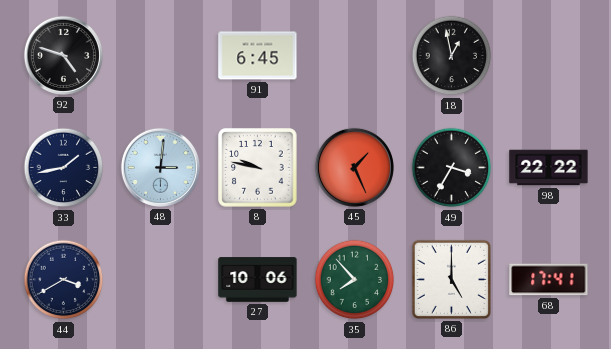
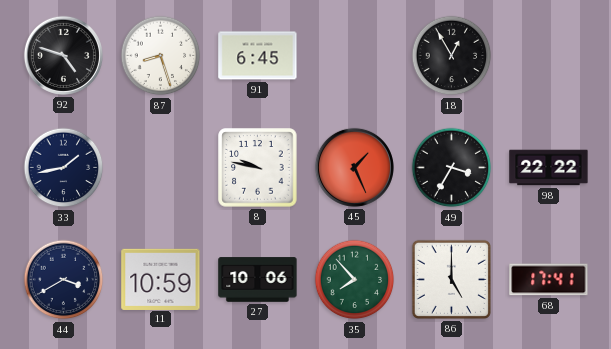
87: none -> 8:27 (161, 56)
18: 12:58 -> 12:55 (452, 56)
48: 3:01 -> none (160, 167)
11: none -> 10:59 (161, 279)
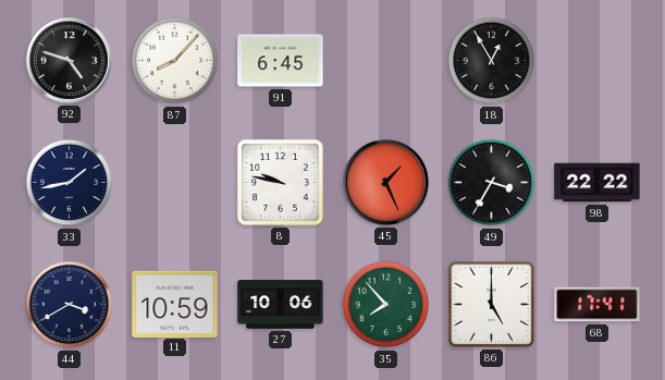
87: 8:27 -> 8:07 (175, 61)
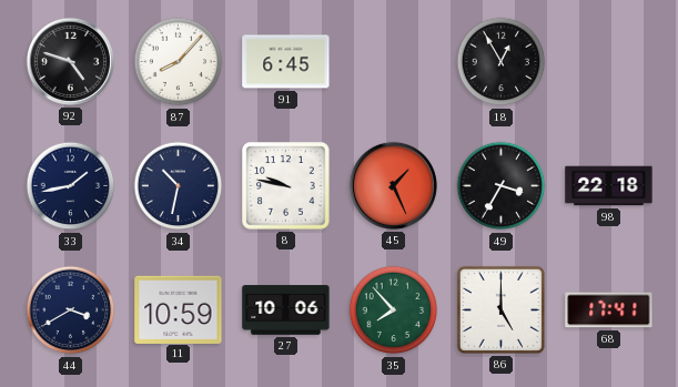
34: none -> 10:32 (179, 186)
98: 22:22 -> 22:18 (609, 186)
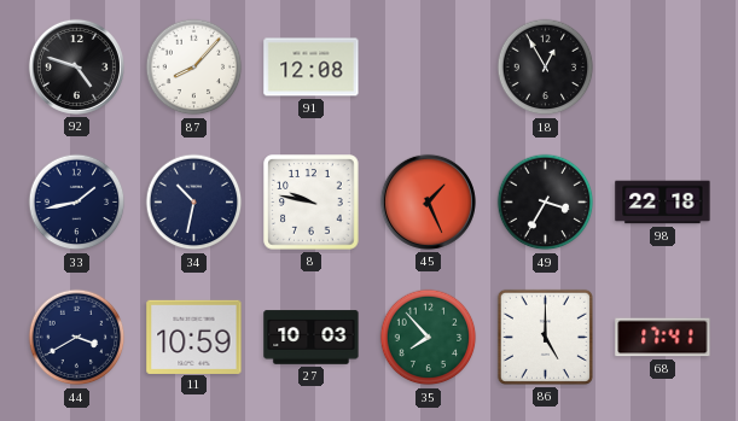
91: 6:45 -> 12:08 (312, 68)
27: 10:06 -> 10:03 (312, 338)
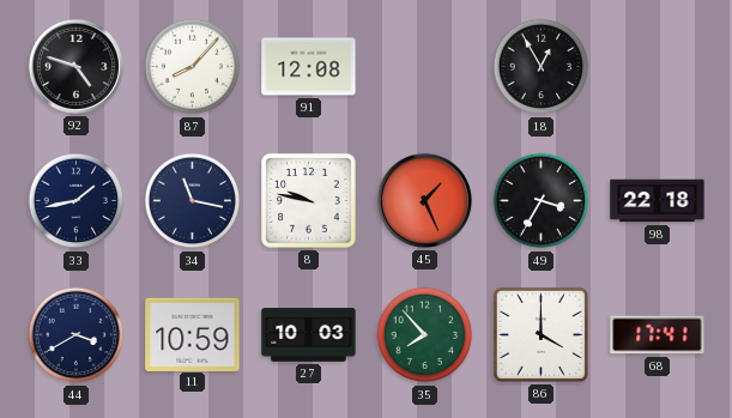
34: 10:32 -> 11:17 (193, 201)
86: 5:00 -> 4:00 (540, 334)
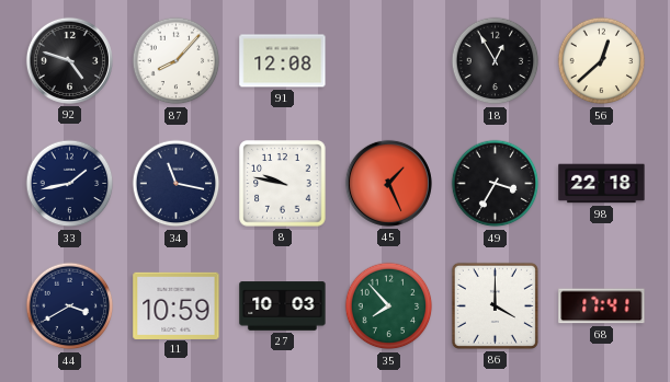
56: none -> 12:38 (602, 61)
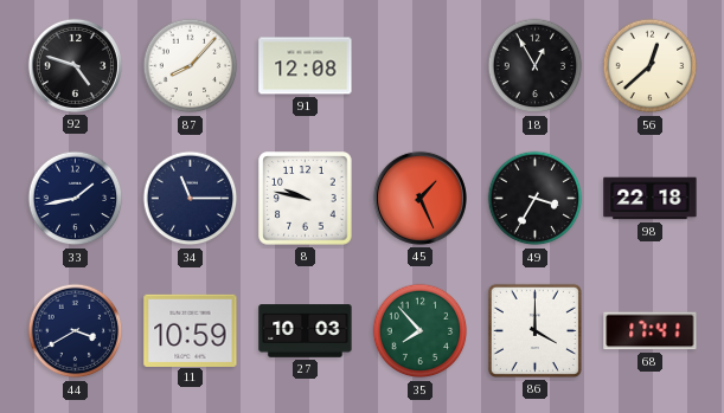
34: 11:17 -> 11:15 (191, 199)
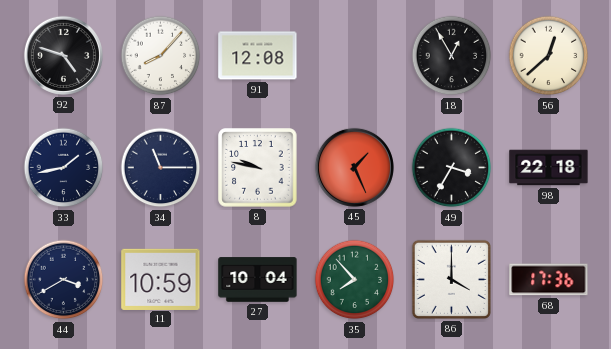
27: 10:03 -> 10:04 (258, 280)
68: 17:41 -> 17:36 (549, 280)
